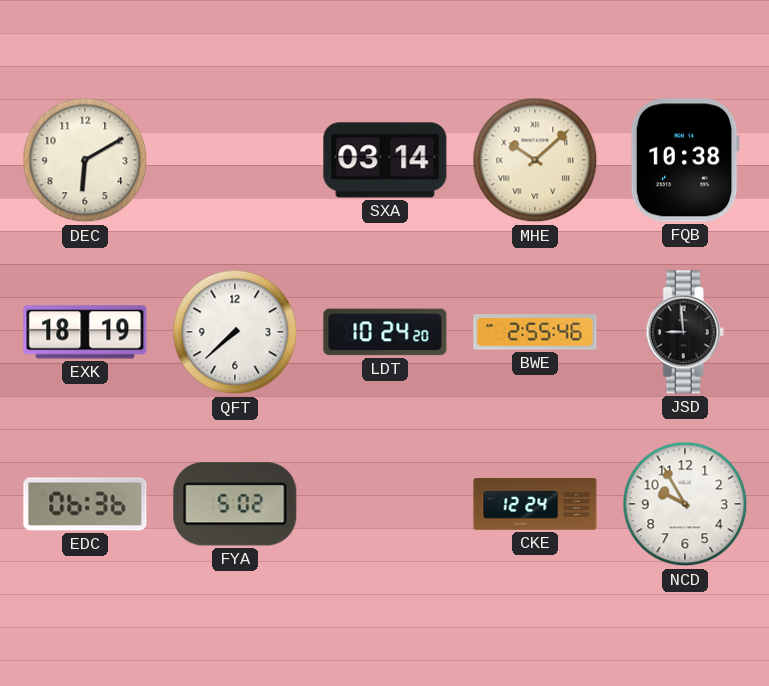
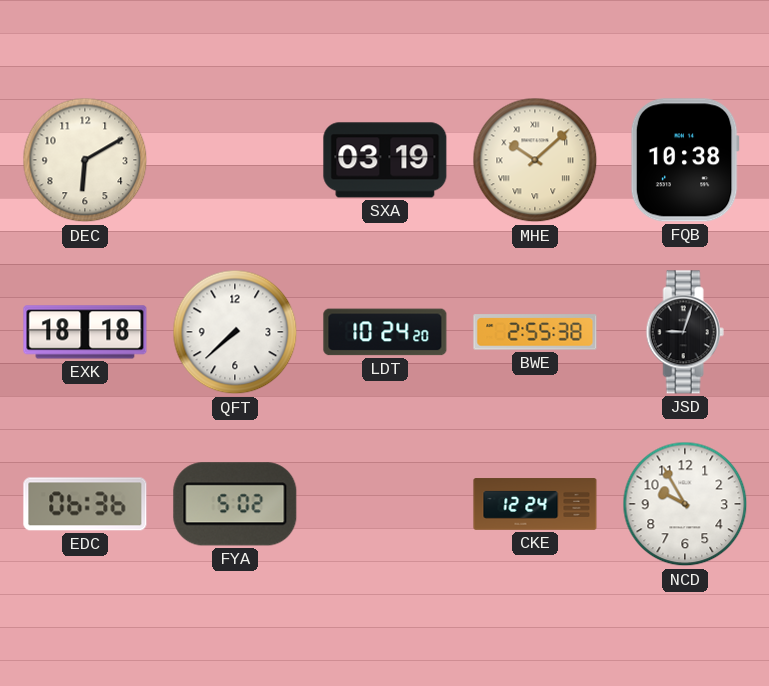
SXA: 03:14 -> 03:19 (385, 160)
EXK: 18:19 -> 18:18 (85, 332)
BWE: 2:55:46 -> 2:55:38 (535, 332)
JSD: 8:59 -> 9:03 (685, 332)
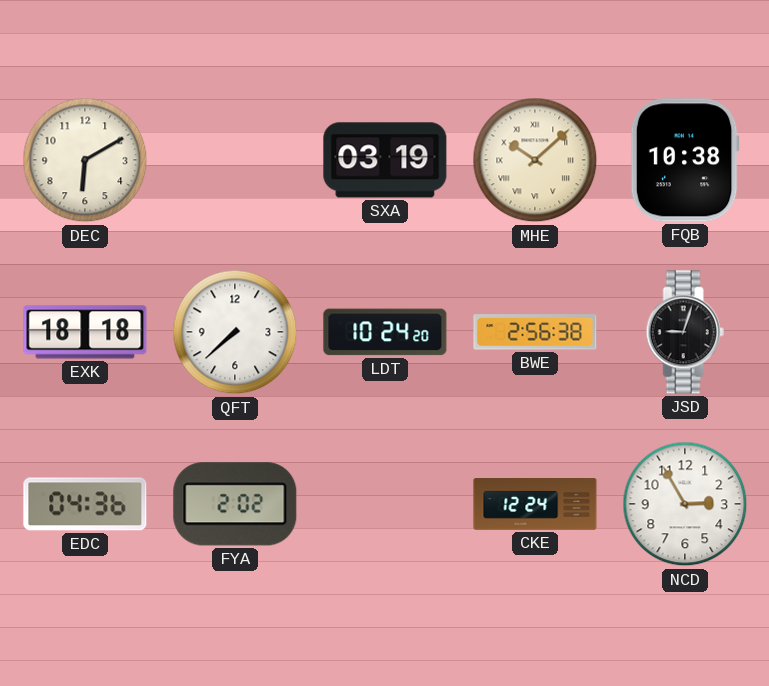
BWE: 2:55 -> 2:56 (535, 332)
EDC: 06:36 -> 04:36 (85, 504)
FYA: 5:02 -> 2:02 (235, 504)
NCD: 9:55 -> 2:55 (685, 504)
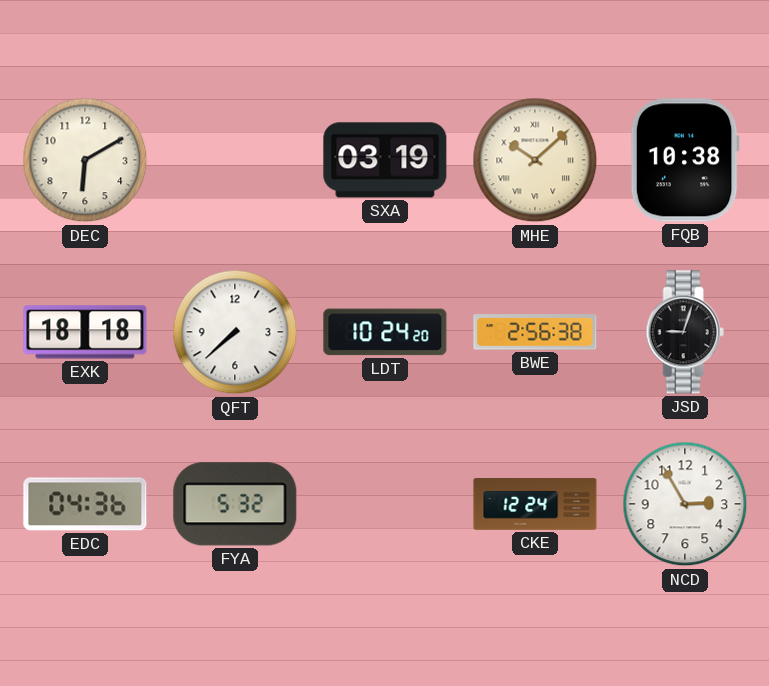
FYA: 2:02 -> 5:32 (235, 504)
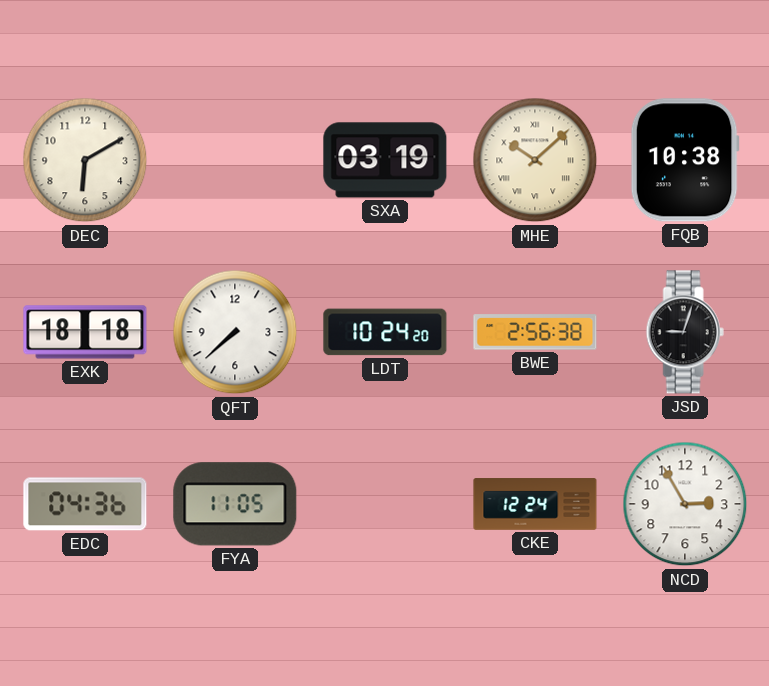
FYA: 5:32 -> 11:05 (235, 504)
